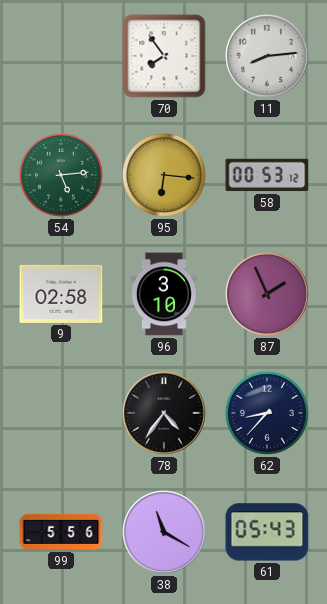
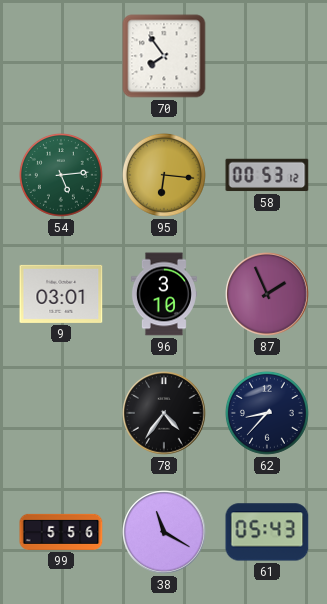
11: 8:14 -> none (267, 56)
9: 02:58 -> 03:01 (61, 294)
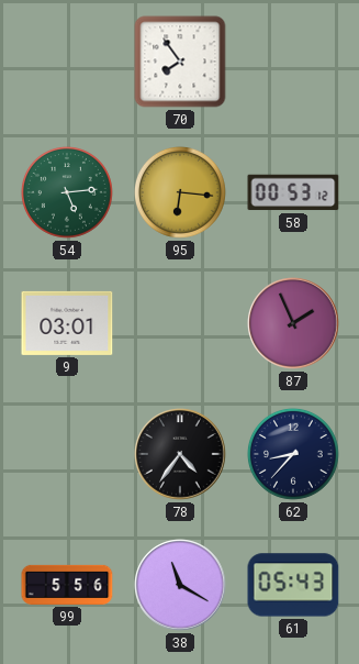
96: 3:10 -> none (164, 294)
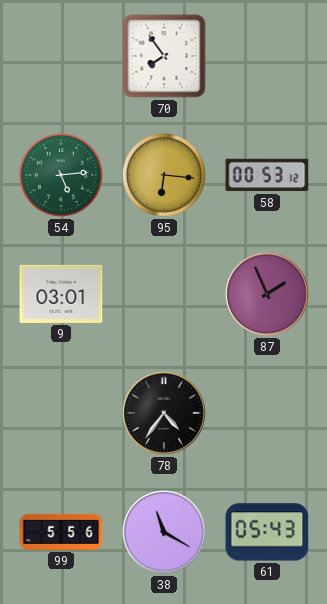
62: 8:37 -> none (293, 454)
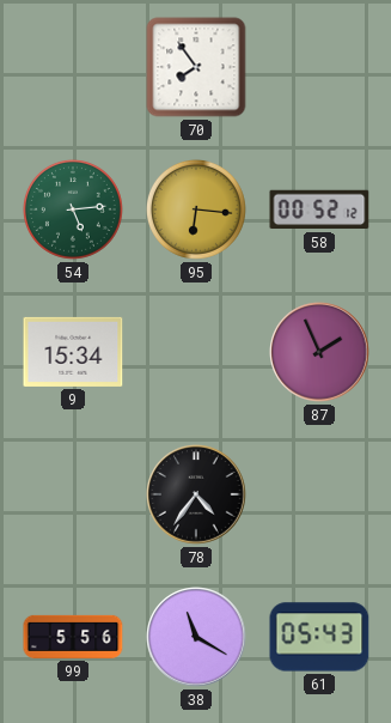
58: 00:53 -> 00:52 (319, 209)
9: 03:01 -> 15:34 (73, 352)
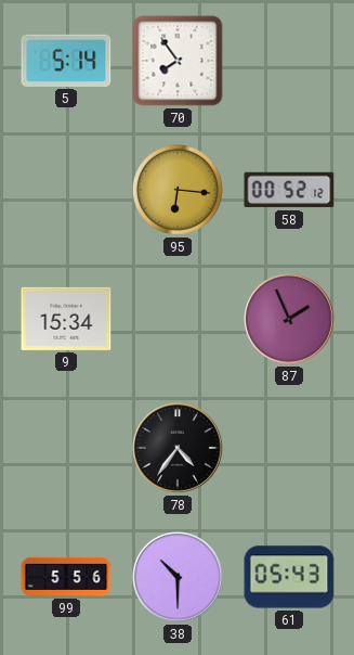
5: none -> 5:14 (66, 61)
54: 5:14 -> none (73, 209)
38: 11:20 -> 10:30 (178, 577)
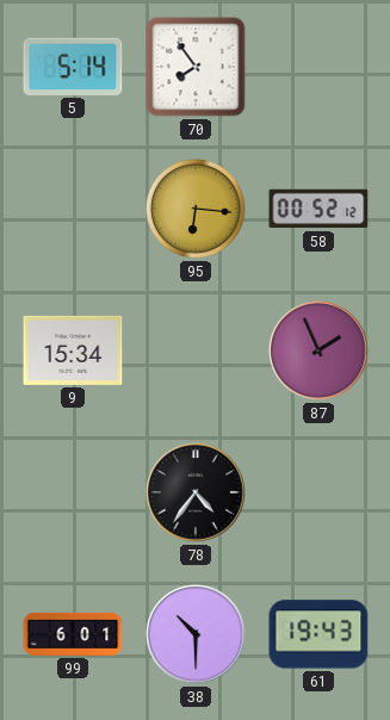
99: 5:56 -> 6:01 (73, 634)
61: 05:43 -> 19:43 (318, 634)
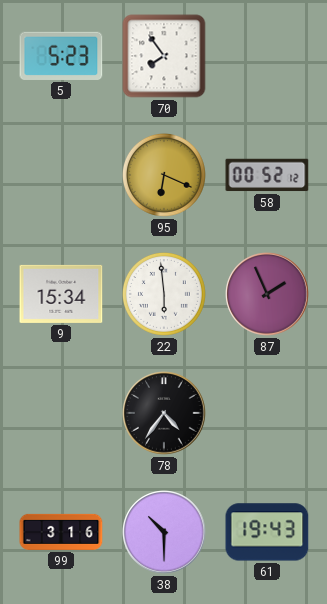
5: 5:14 -> 5:23 (61, 56)
95: 6:16 -> 6:19 (164, 175)
22: none -> 5:59 (164, 294)
99: 6:01 -> 3:16 (61, 532)
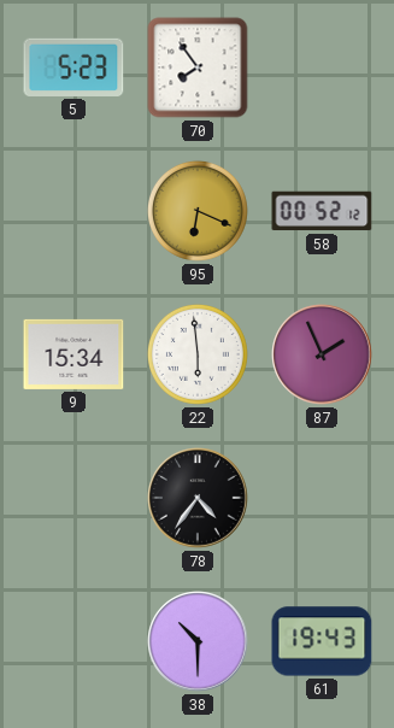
99: 3:16 -> none (61, 532)
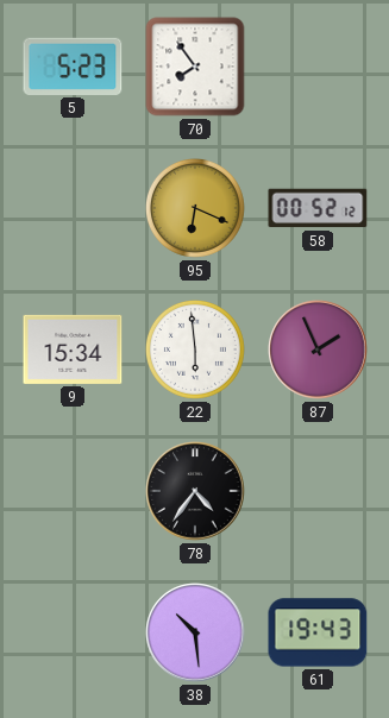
38: 10:30 -> 10:29 (195, 632)
